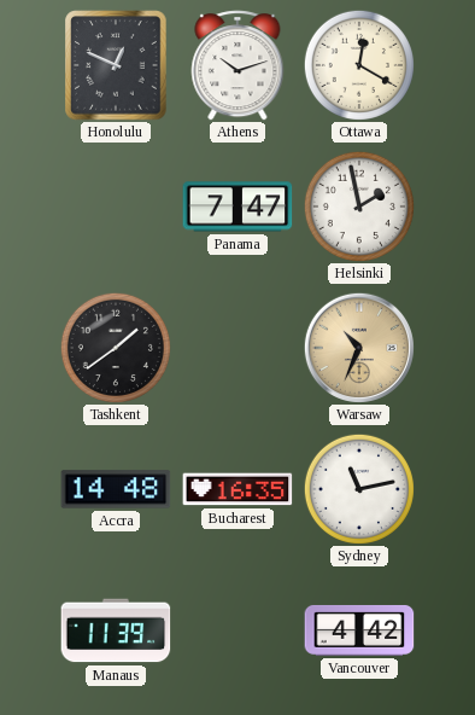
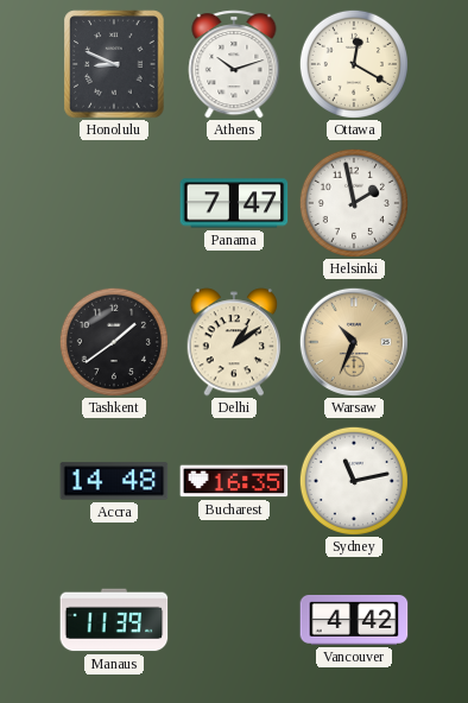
Honolulu: 12:49 -> 8:49 (114, 64)
Delhi: none -> 1:09 (234, 342)
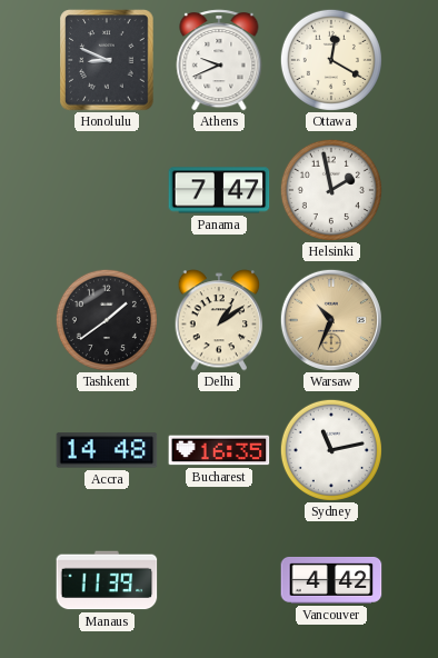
Athens: 10:12 -> 9:41 (219, 60)
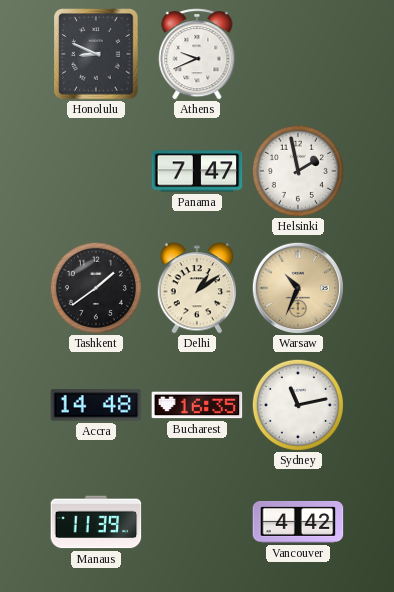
Ottawa: 12:20 -> none (331, 60)
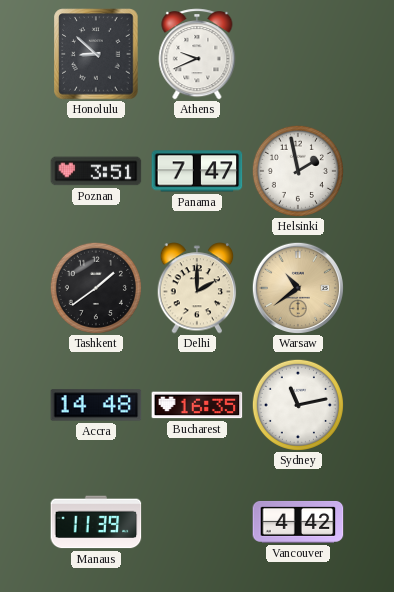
Honolulu: 8:49 -> 8:52 (96, 54)
Poznan: none -> 3:51 (96, 171)
Delhi: 1:09 -> 2:00 (197, 288)
Warsaw: 10:34 -> 10:39 (298, 288)
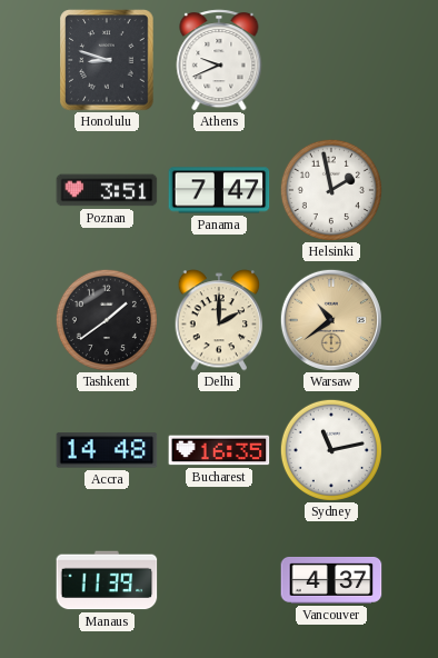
Honolulu: 8:52 -> 8:48 (107, 60)
Vancouver: 4:42 -> 4:37 (331, 580)
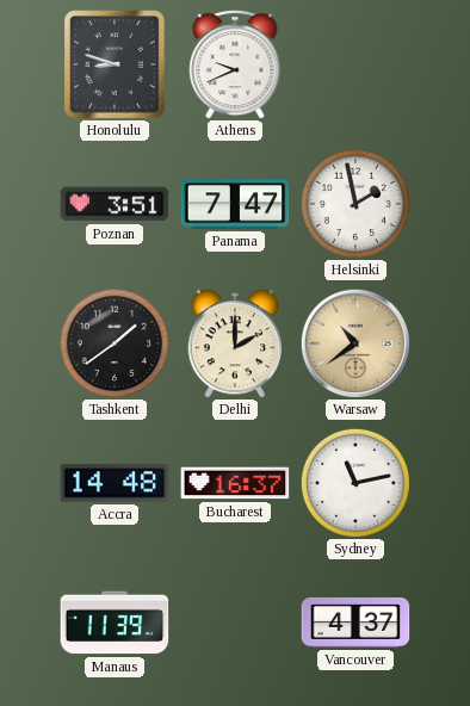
Bucharest: 16:35 -> 16:37 (235, 483)
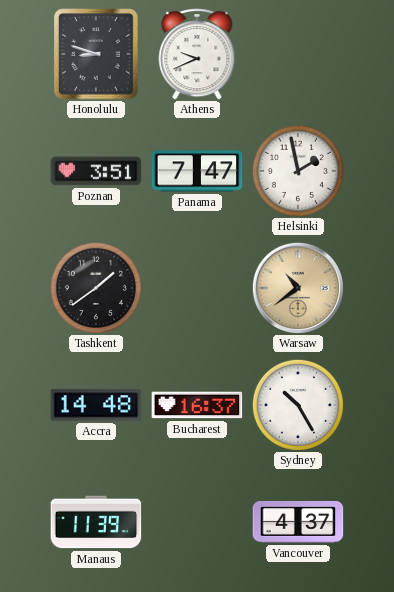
Delhi: 2:00 -> none (235, 343)
Sydney: 11:13 -> 10:25 (298, 405)
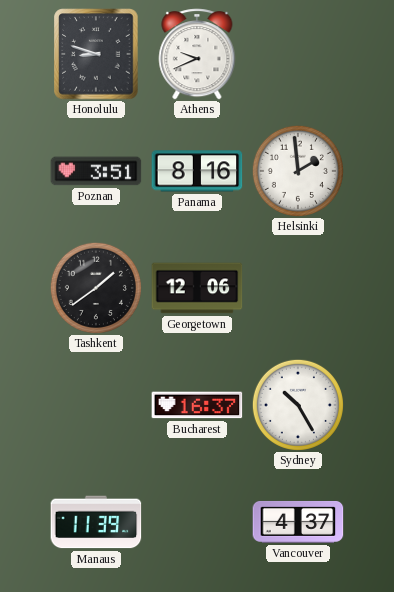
Panama: 7:47 -> 8:16 (197, 171)
Helsinki: 1:58 -> 1:59 (298, 171)
Georgetown: none -> 12:06 (197, 288)
Warsaw: 10:39 -> none (298, 288)
Accra: 14:48 -> none (96, 405)
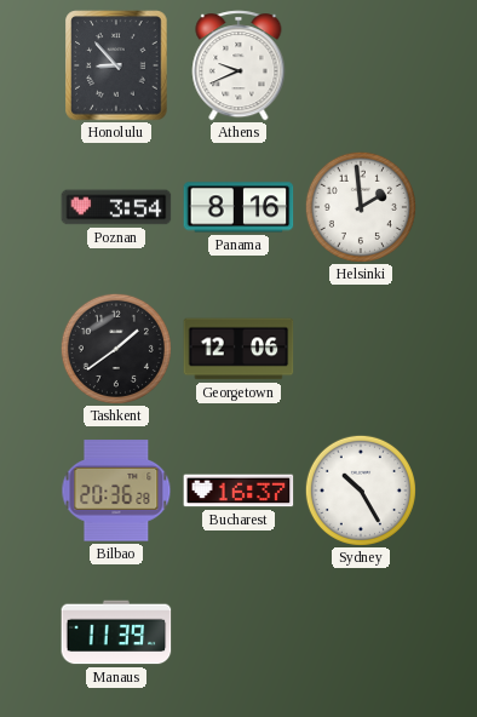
Honolulu: 8:48 -> 8:53 (116, 65)
Poznan: 3:51 -> 3:54 (116, 207)
Bilbao: none -> 20:36 (116, 491)
Vancouver: 4:37 -> none (298, 522)
